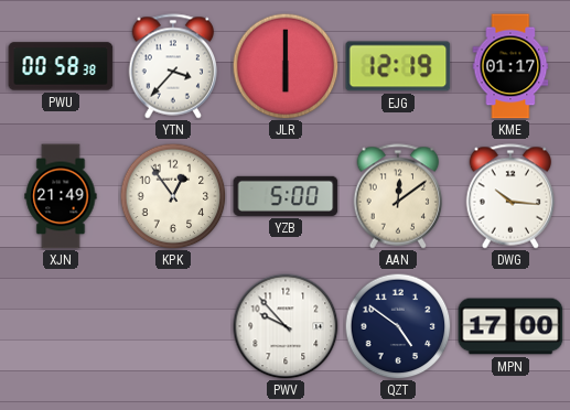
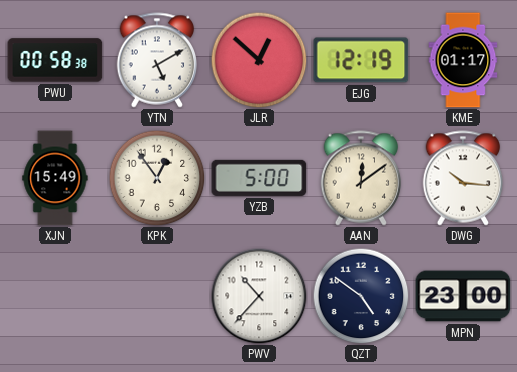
YTN: 3:37 -> 5:10 (157, 60)
JLR: 6:00 -> 12:52 (259, 60)
XJN: 21:49 -> 15:49 (55, 178)
PWV: 9:53 -> 10:37 (259, 296)
MPN: 17:00 -> 23:00 (463, 296)
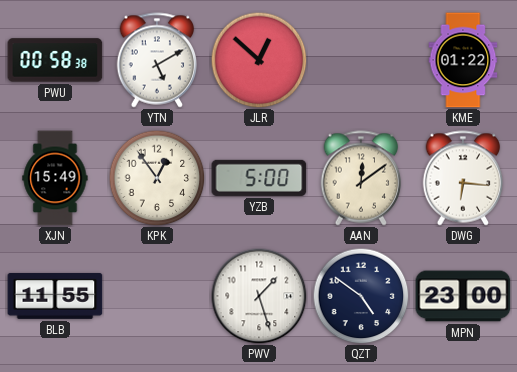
EJG: 12:19 -> none (361, 60)
KME: 01:17 -> 01:22 (463, 60)
DWG: 10:16 -> 6:16 (463, 178)
BLB: none -> 11:55 (55, 296)
PWV: 10:37 -> 1:27 (259, 296)
